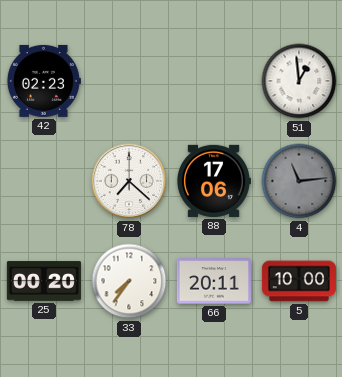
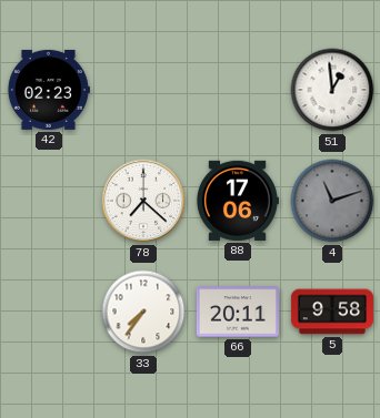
4: 11:14 -> 11:12 (332, 201)
25: 00:20 -> none (44, 281)
5: 10:00 -> 9:58 (332, 312)
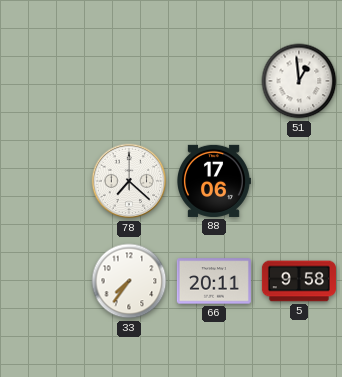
42: 02:23 -> none (48, 90)
4: 11:12 -> none (332, 201)
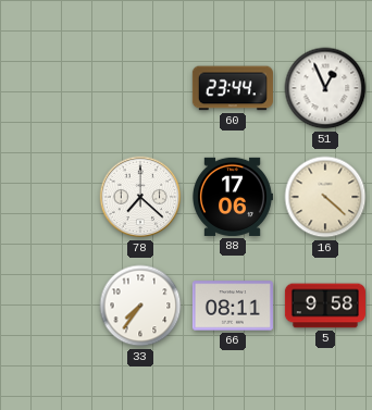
60: none -> 23:44 (233, 88)
51: 12:59 -> 12:56 (325, 88)
16: none -> 4:22 (325, 197)
66: 20:11 -> 08:11 (233, 306)
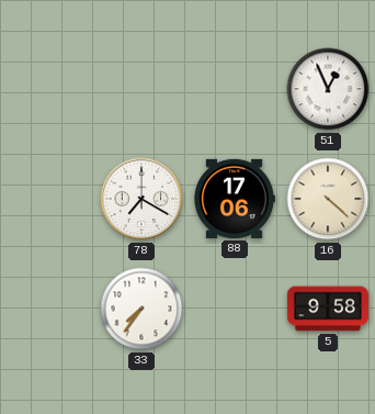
60: 23:44 -> none (233, 88)
78: 7:22 -> 7:20 (141, 199)
66: 08:11 -> none (233, 306)
